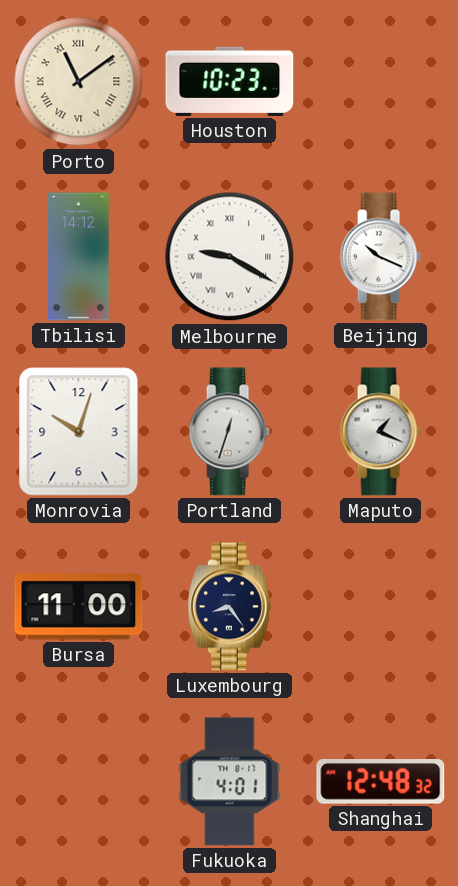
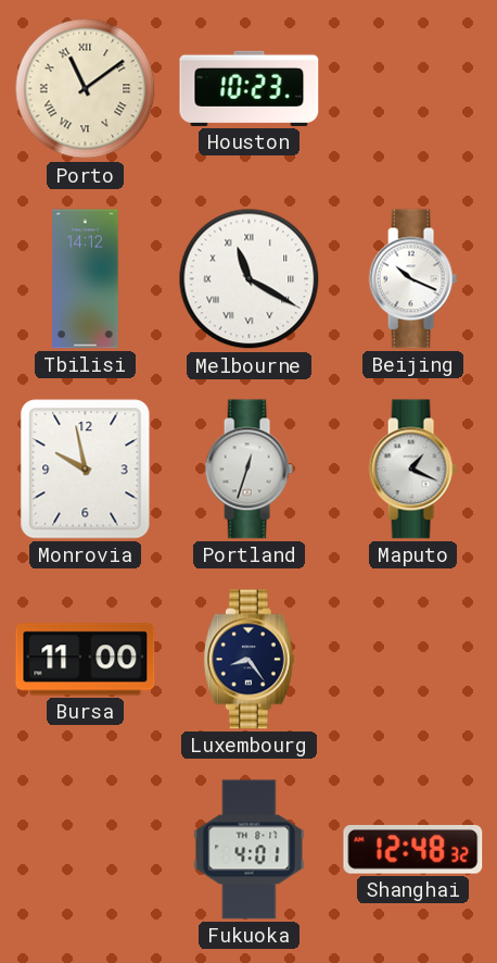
Melbourne: 9:20 -> 11:20 (250, 279)
Monrovia: 10:03 -> 9:58 (86, 470)
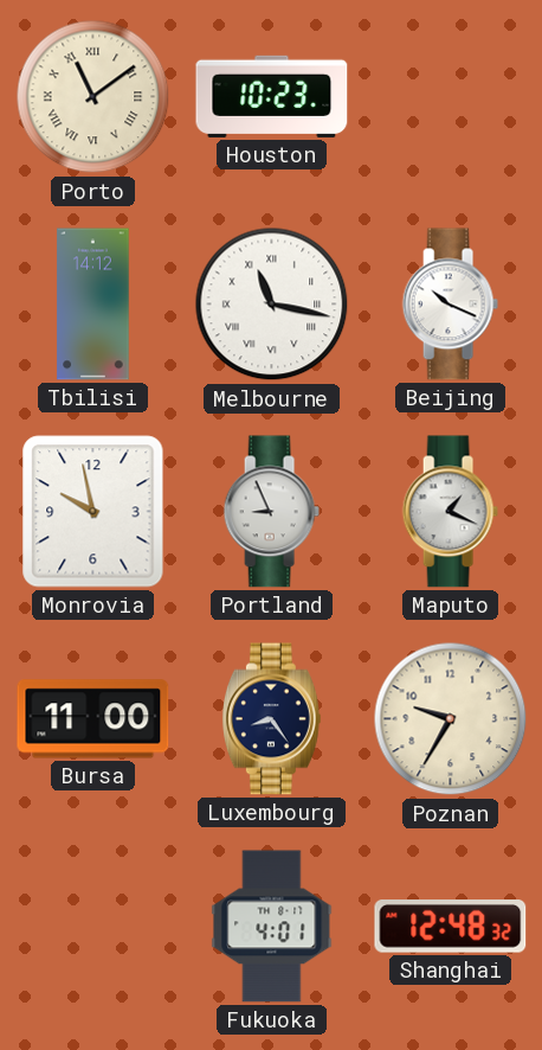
Melbourne: 11:20 -> 11:17 (272, 305)
Portland: 12:33 -> 8:56 (271, 512)
Poznan: none -> 9:35 (451, 719)
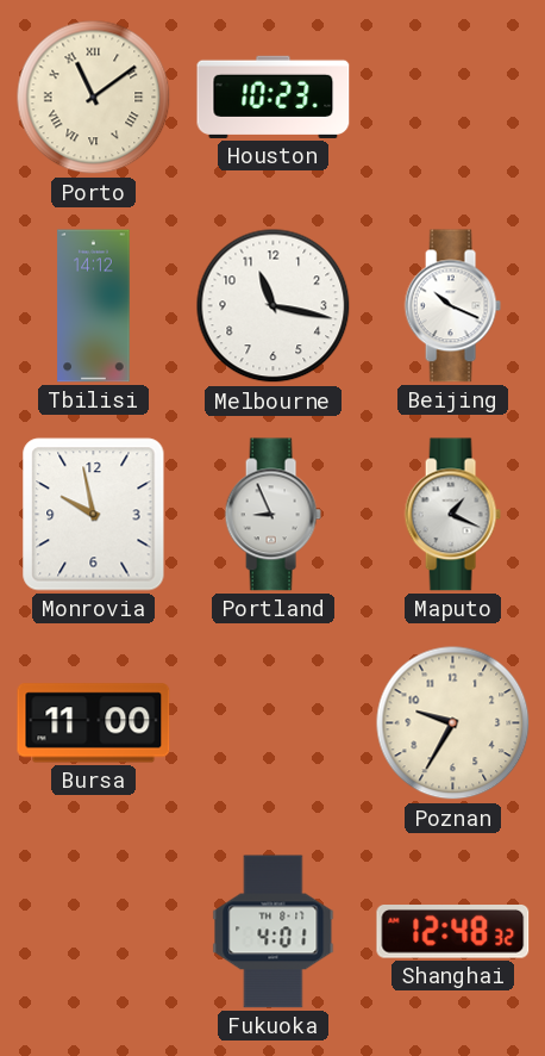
Melbourne numerals: Roman -> Arabic (274, 306)
Luxembourg: 8:24 -> none (271, 719)
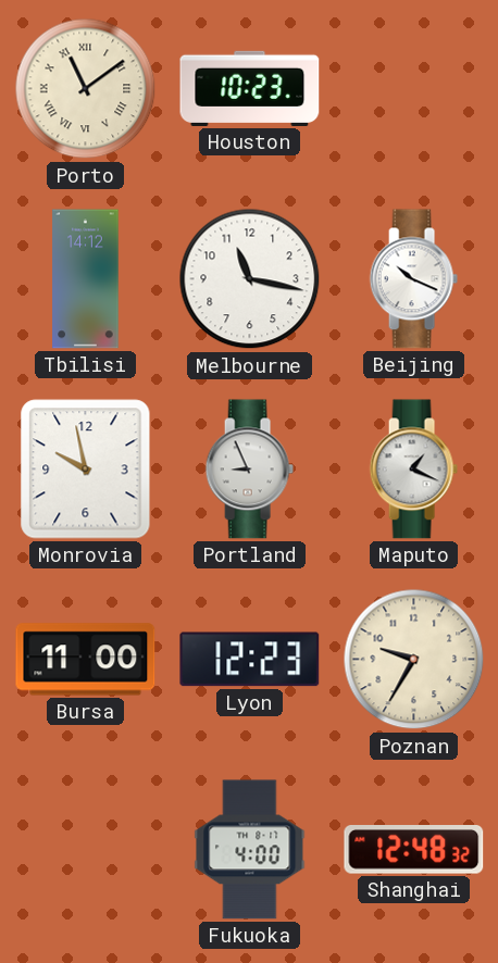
Lyon: none -> 12:23 (250, 660)
Fukuoka: 4:01 -> 4:00 (250, 850)
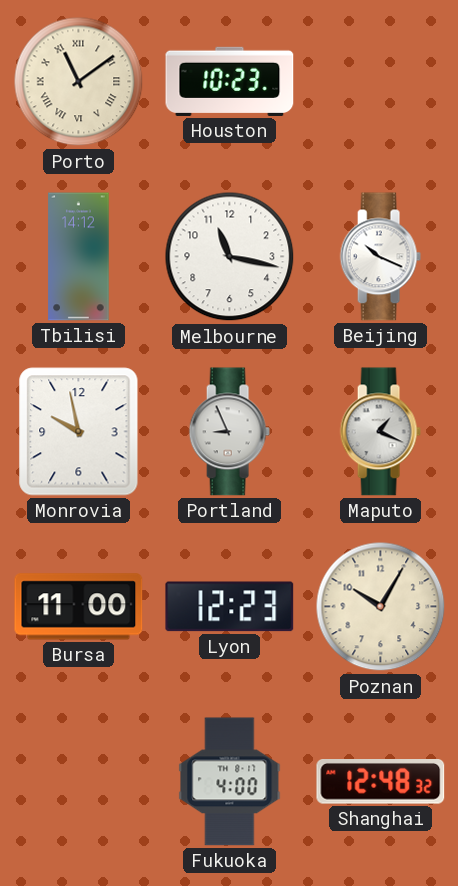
Poznan: 9:35 -> 10:05 (381, 607)
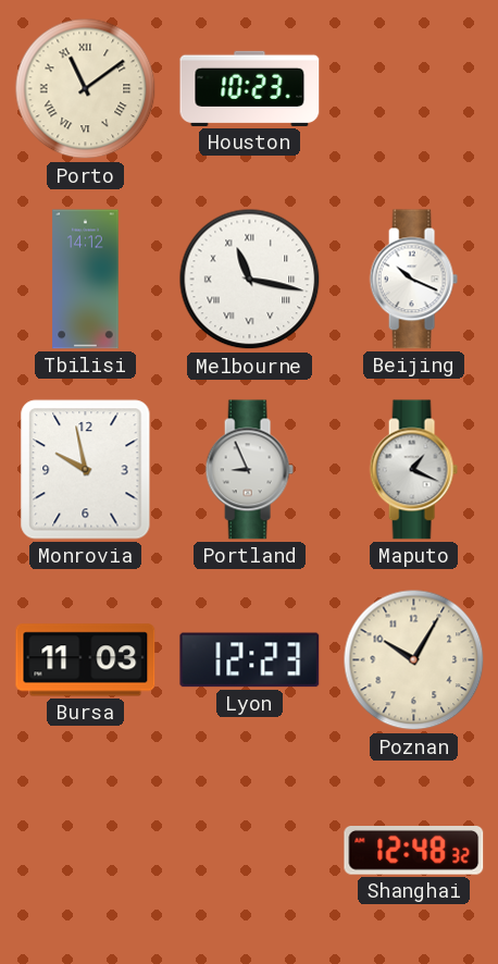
Melbourne numerals: Arabic -> Roman (250, 280)
Bursa: 11:00 -> 11:03 (86, 660)
Fukuoka: 4:00 -> none (230, 782)
